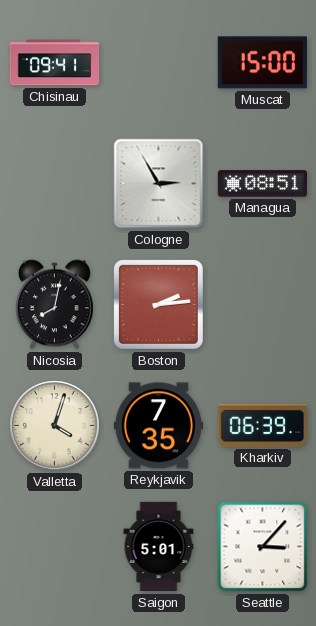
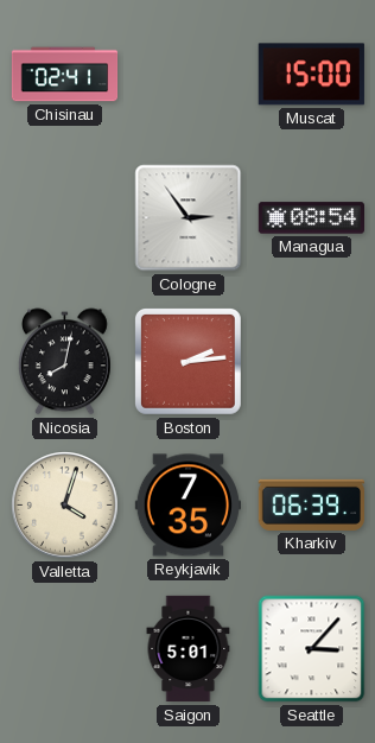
Chisinau: 09:41 -> 02:41 (65, 75)
Cologne: 2:55 -> 2:54 (189, 218)
Managua: 08:51 -> 08:54 (311, 218)
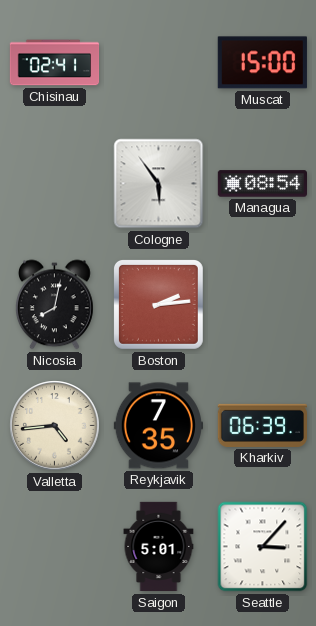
Cologne: 2:54 -> 5:54 (159, 184)
Valletta: 4:03 -> 4:44 (55, 426)
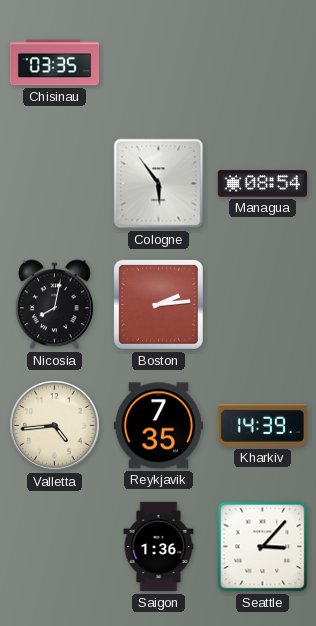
Chisinau: 02:41 -> 03:35 (55, 63)
Muscat: 15:00 -> none (262, 63)
Kharkiv: 06:39 -> 14:39 (262, 425)
Saigon: 5:01 -> 1:36 (159, 547)
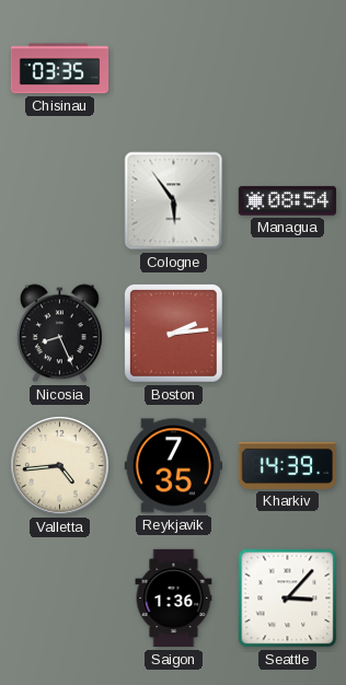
Nicosia: 8:02 -> 8:26 (59, 334)
